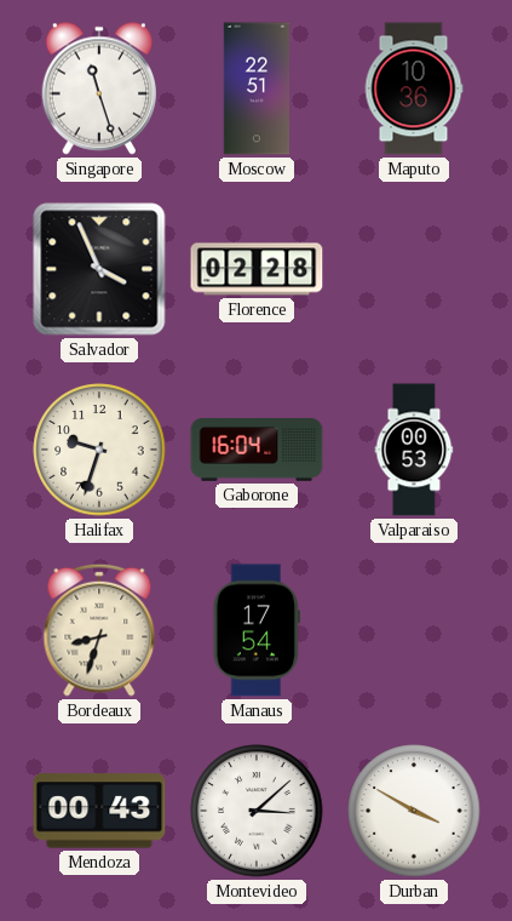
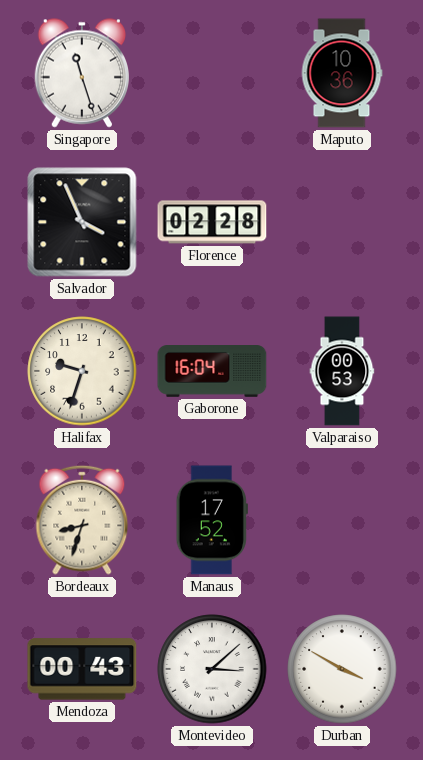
Moscow: 22:51 -> none (255, 88)
Manaus: 17:54 -> 17:52 (212, 520)
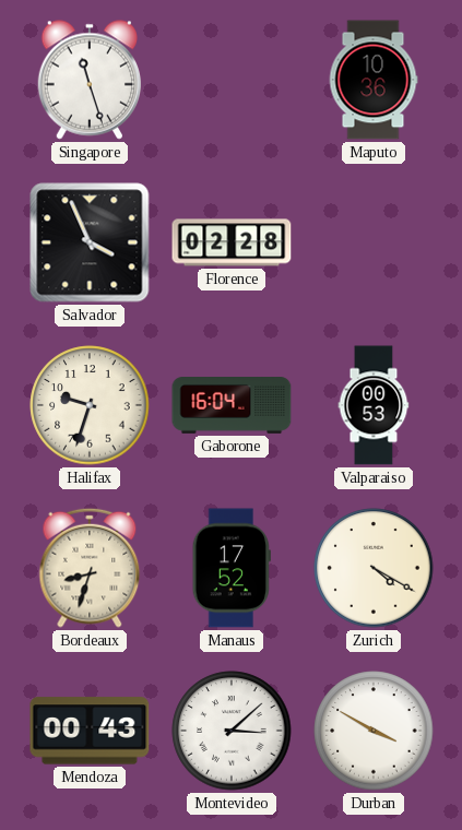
Zurich: none -> 4:20 (374, 568)
